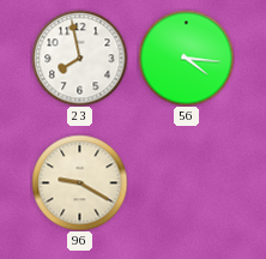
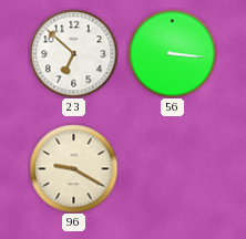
23: 7:58 -> 6:52 (73, 53)
56: 4:16 -> 3:16 (172, 53)
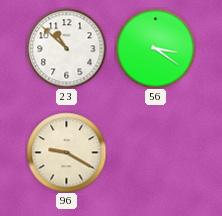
23: 6:52 -> 10:52 (66, 48)
56: 3:16 -> 3:21 (155, 48)
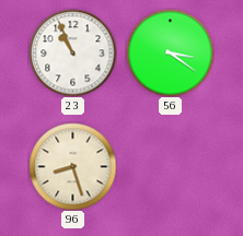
23: 10:52 -> 10:56 (72, 52)
96: 9:20 -> 8:27 (72, 166)
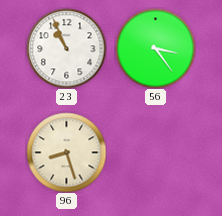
56: 3:21 -> 3:24 (155, 48)
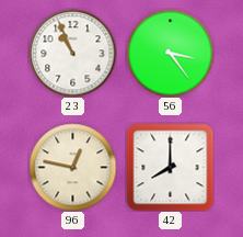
96: 8:27 -> 12:47 (72, 167)
42: none -> 8:00 (170, 167)
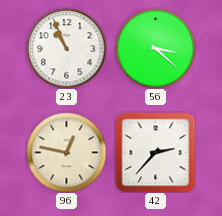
56: 3:24 -> 3:22 (155, 48)
42: 8:00 -> 2:37 (155, 152)
